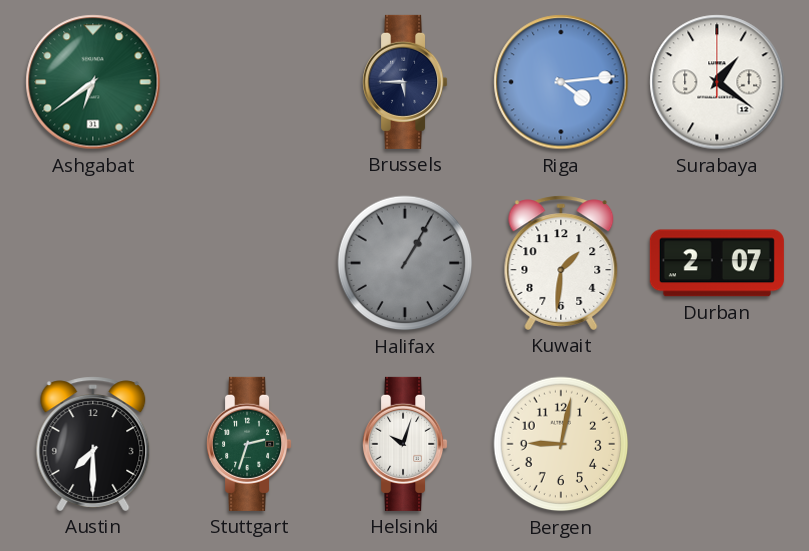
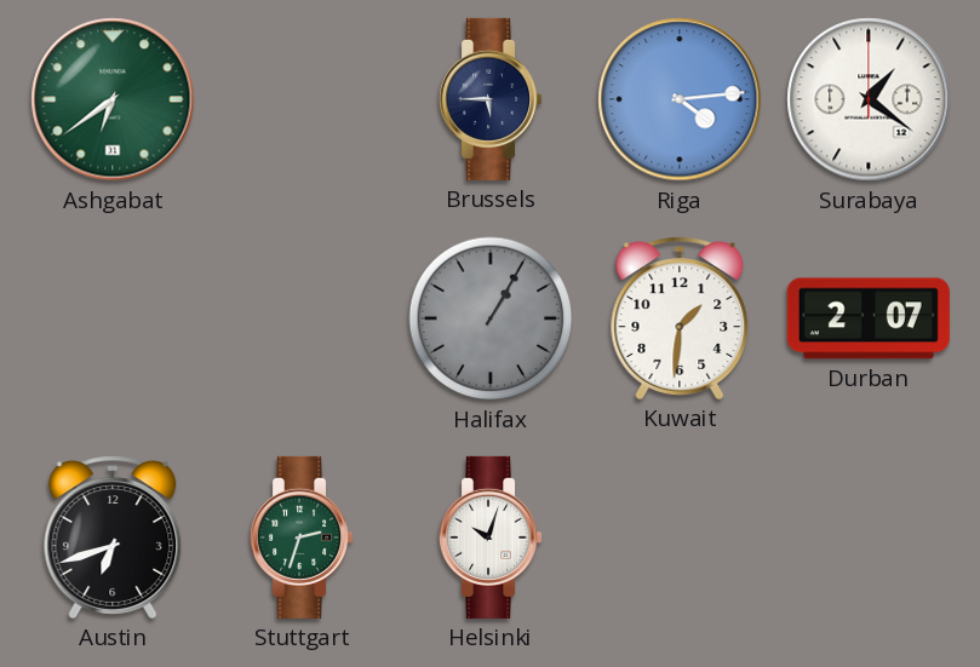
Austin: 7:30 -> 6:42 (113, 537)
Bergen: 9:02 -> none (561, 444)
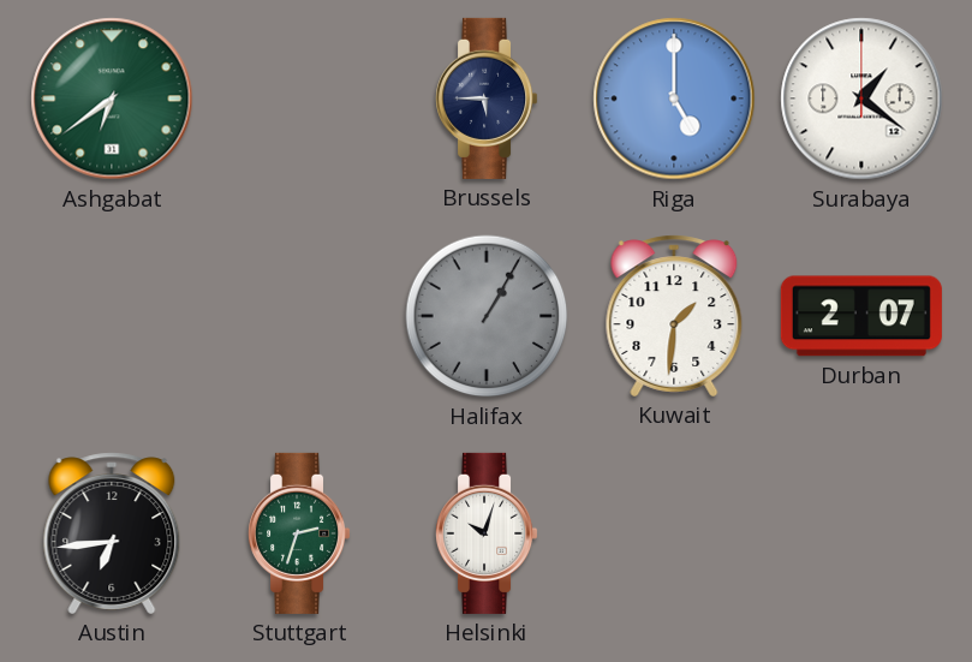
Riga: 4:14 -> 5:00 (674, 99)
Austin: 6:42 -> 6:44 (112, 533)
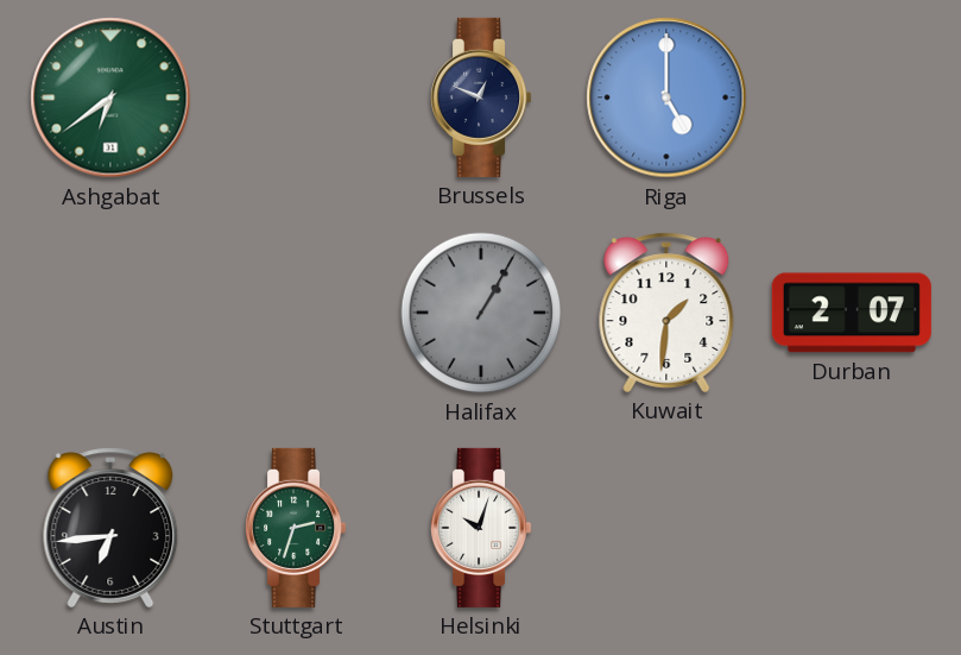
Brussels: 5:45 -> 12:49 (482, 97)
Surabaya: 1:21 -> none (861, 99)
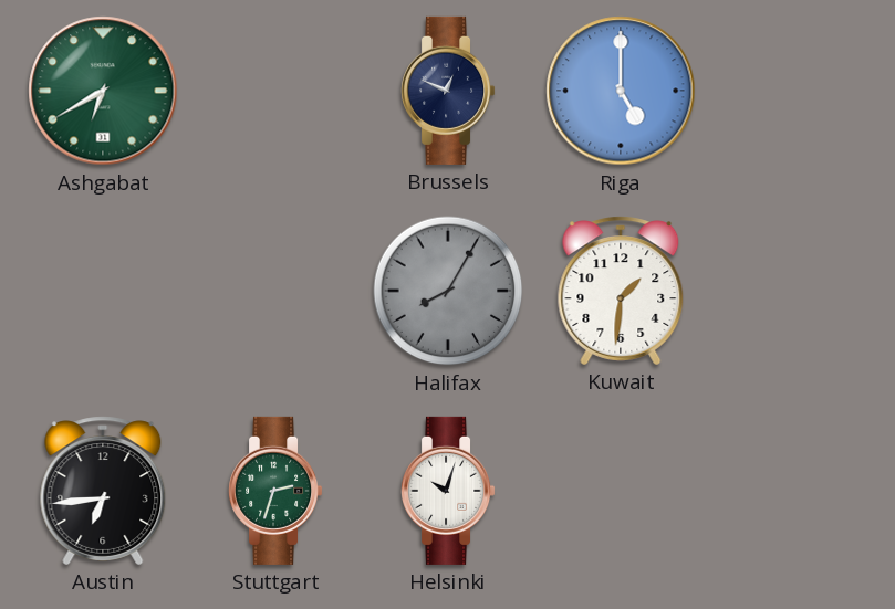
Ashgabat: 6:39 -> 6:40 (103, 91)
Halifax: 1:05 -> 8:05 (448, 291)
Durban: 2:07 -> none (852, 313)
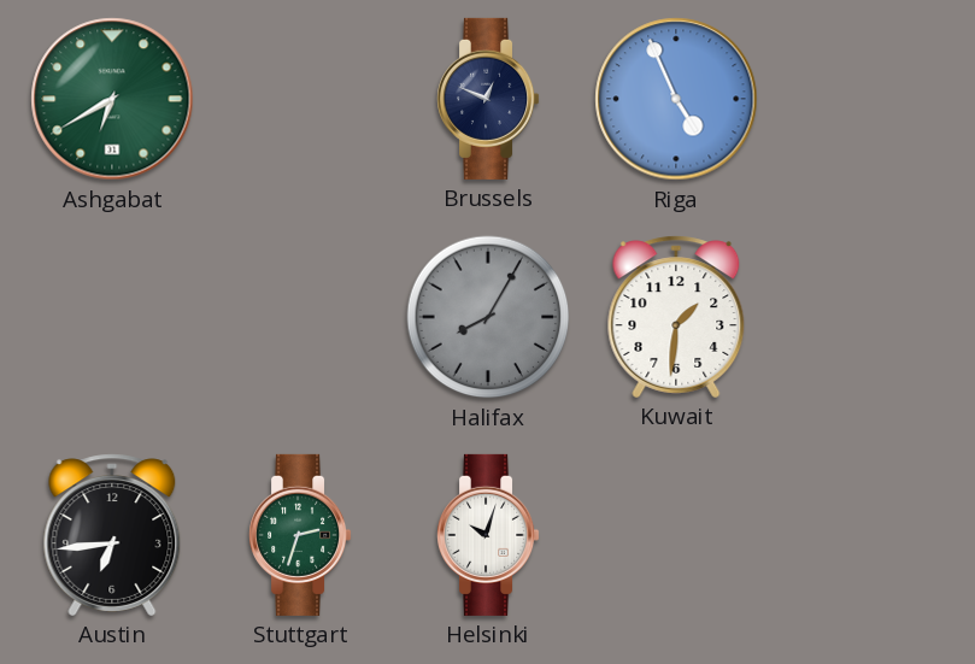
Riga: 5:00 -> 4:56 (676, 99)
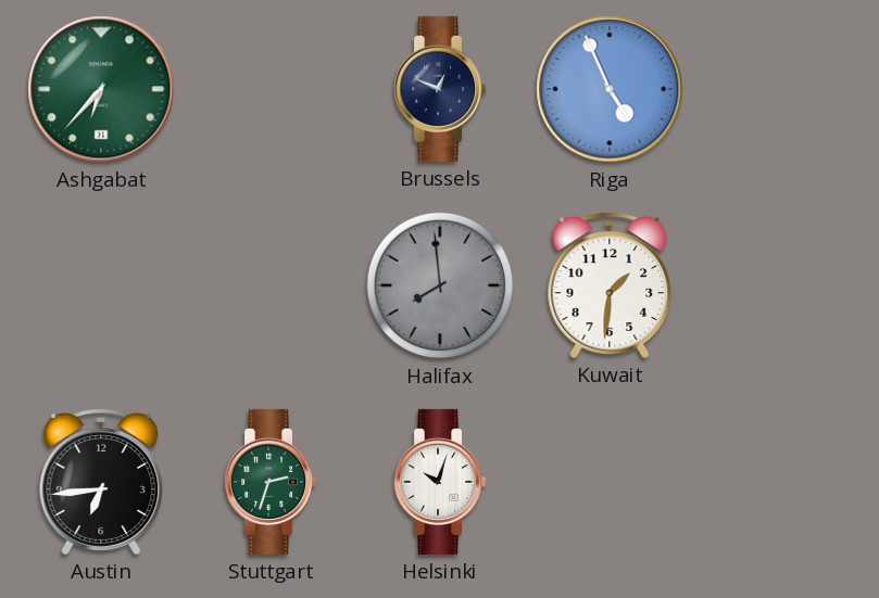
Ashgabat: 6:40 -> 6:37 (101, 89)
Halifax: 8:05 -> 7:59 (440, 285)
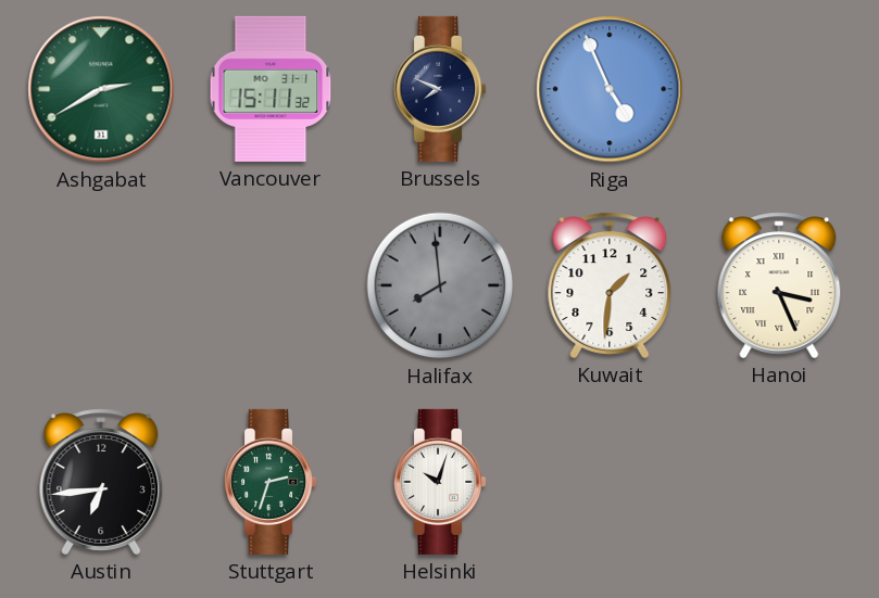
Ashgabat: 6:37 -> 2:40 (101, 89)
Vancouver: none -> 15:11 (271, 89)
Brussels: 12:49 -> 7:49 (441, 89)
Hanoi: none -> 3:26 (779, 285)
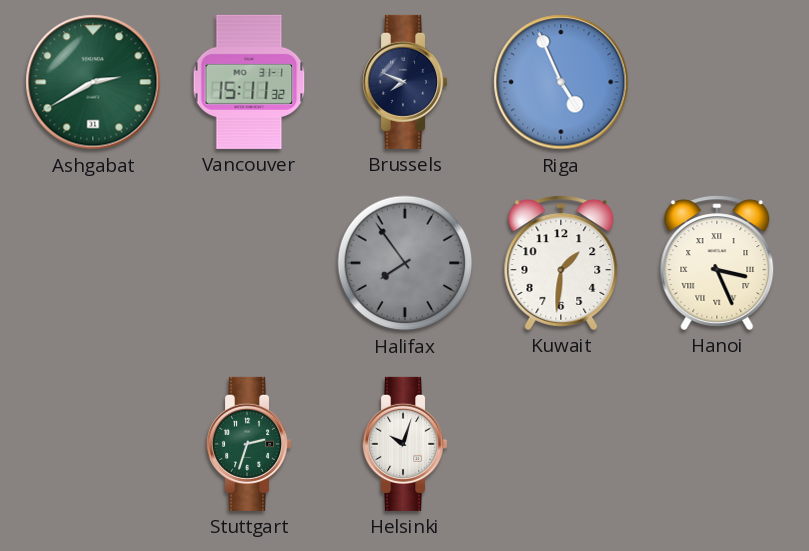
Halifax: 7:59 -> 7:54 (405, 263)
Austin: 6:44 -> none (101, 482)
